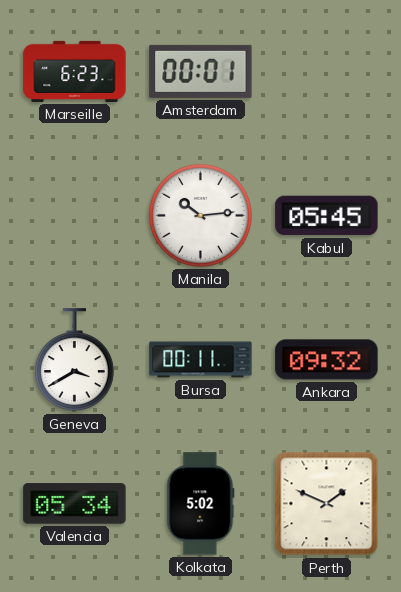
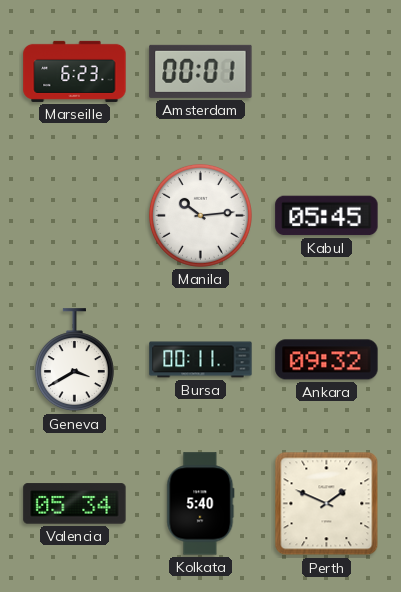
Kolkata: 5:02 -> 5:40 (201, 504)
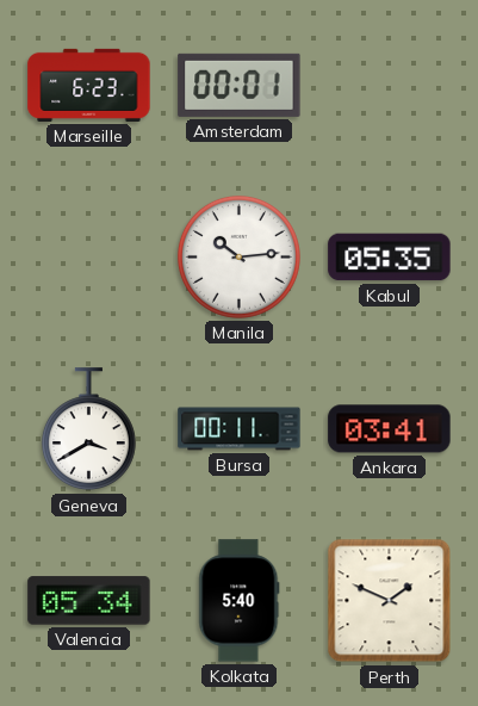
Kabul: 05:45 -> 05:35 (390, 258)
Ankara: 09:32 -> 03:41 (390, 429)
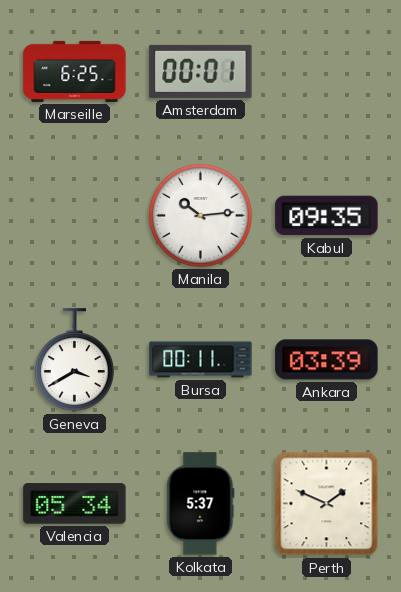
Marseille: 6:23 -> 6:25 (75, 71)
Kabul: 05:35 -> 09:35 (327, 216)
Ankara: 03:41 -> 03:39 (327, 360)
Kolkata: 5:40 -> 5:37 (201, 504)
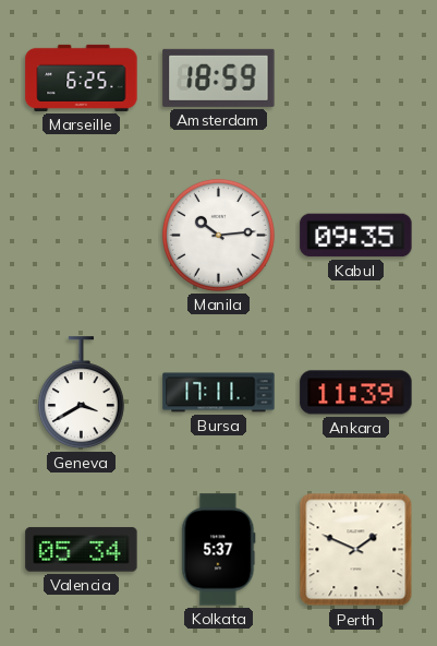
Amsterdam: 00:01 -> 18:59 (219, 77)
Bursa: 00:11 -> 17:11 (219, 393)
Ankara: 03:39 -> 11:39 (356, 393)
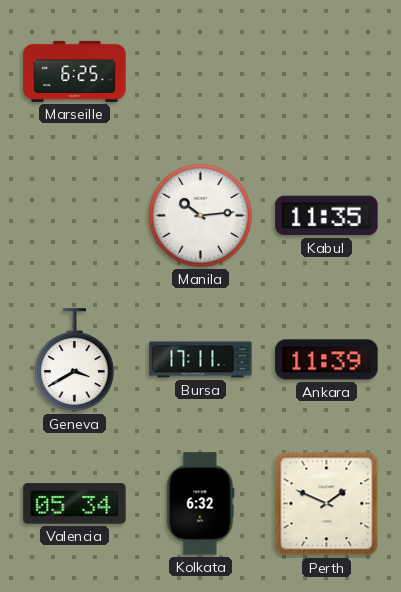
Amsterdam: 18:59 -> none (219, 77)
Kabul: 09:35 -> 11:35 (327, 216)
Kolkata: 5:37 -> 6:32 (201, 504)
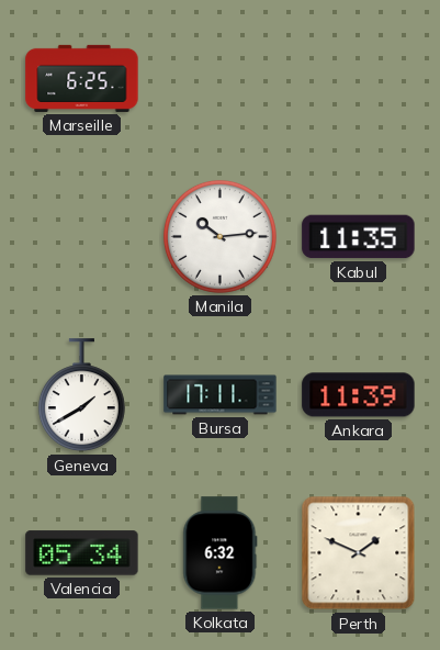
Geneva: 3:40 -> 1:40 (81, 395)
